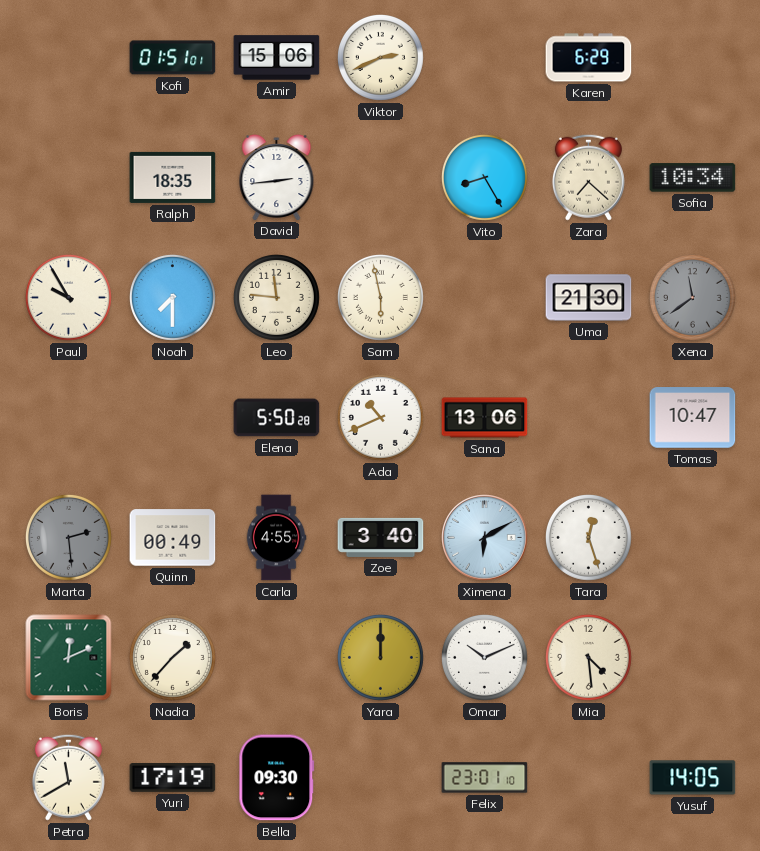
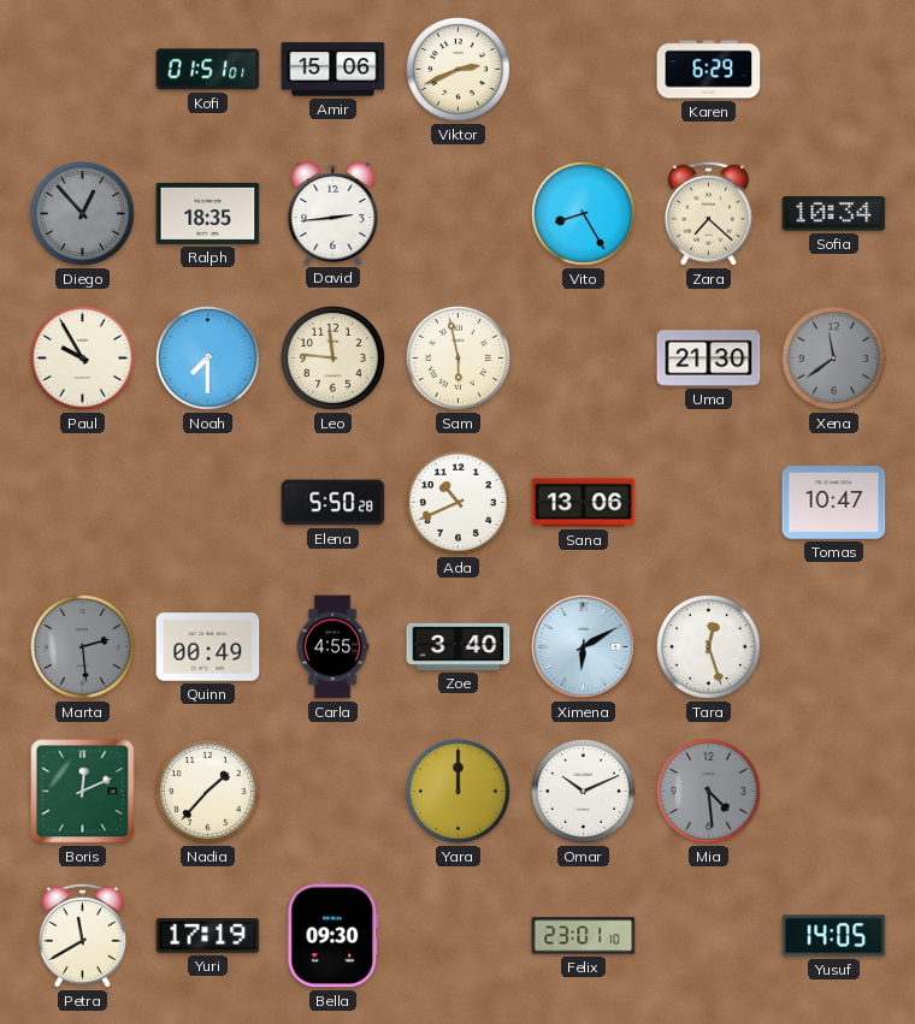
Diego: none -> 12:53 (82, 213)
Mia dial: cream -> grey (708, 791)
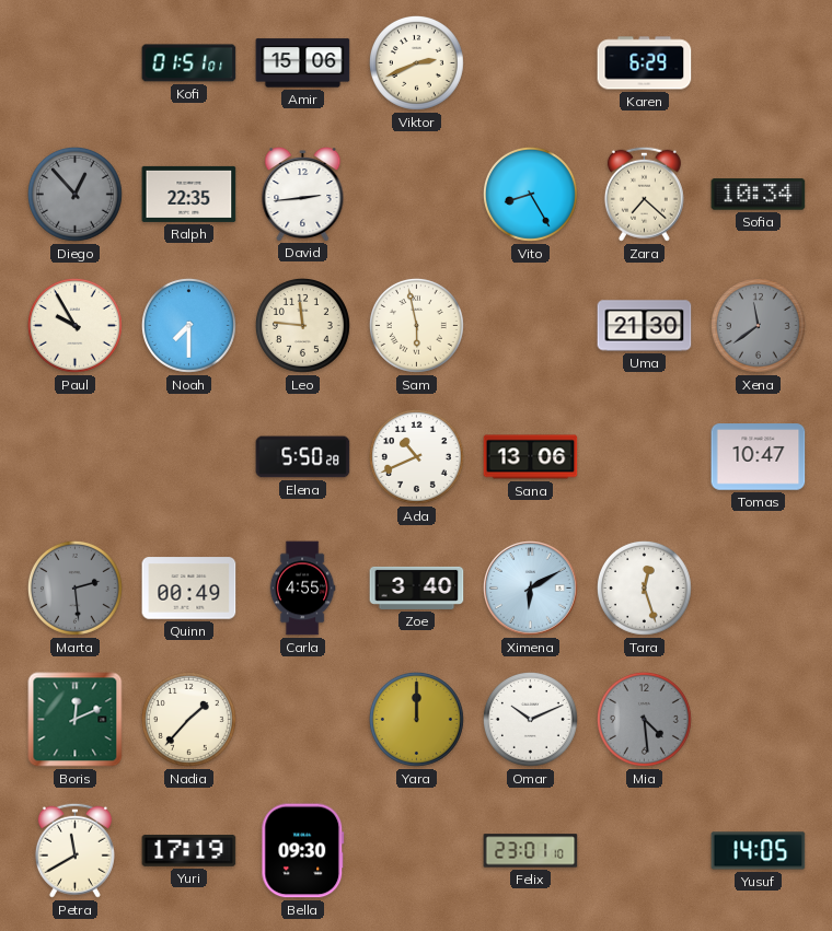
Ralph: 18:35 -> 22:35 (189, 194)
